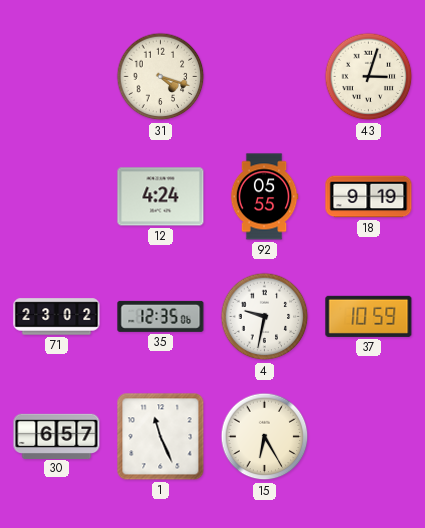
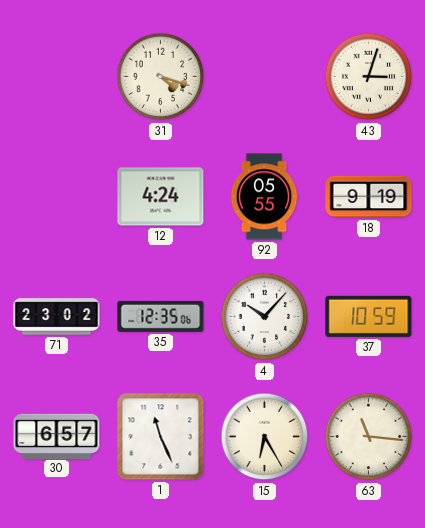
4: 9:32 -> 10:07 (265, 317)
63: none -> 11:16 (369, 437)
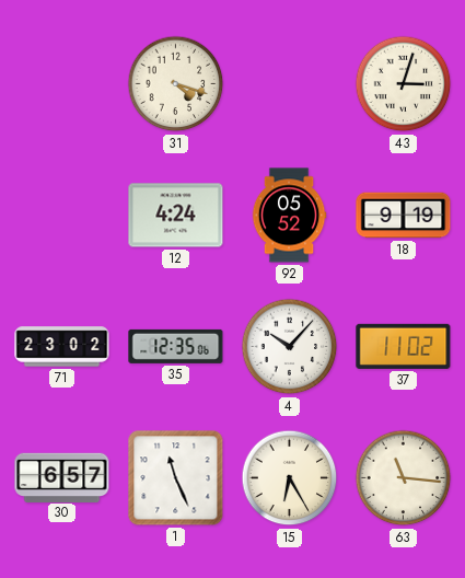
92: 05:55 -> 05:52 (289, 216)
37: 10:59 -> 11:02 (404, 346)
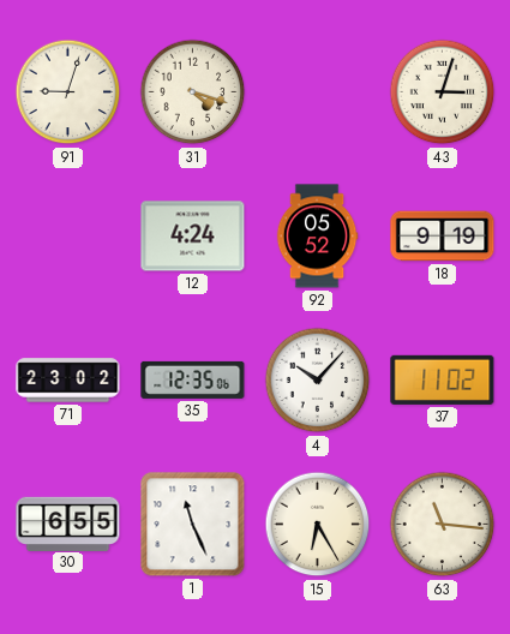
91: none -> 9:03 (68, 92)
30: 6:57 -> 6:55 (68, 524)
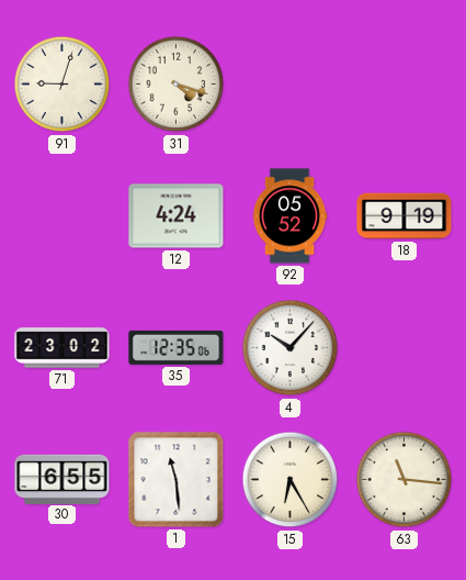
43: 3:03 -> none (443, 92)
37: 11:02 -> none (443, 379)
1: 11:26 -> 11:29 (177, 480)
